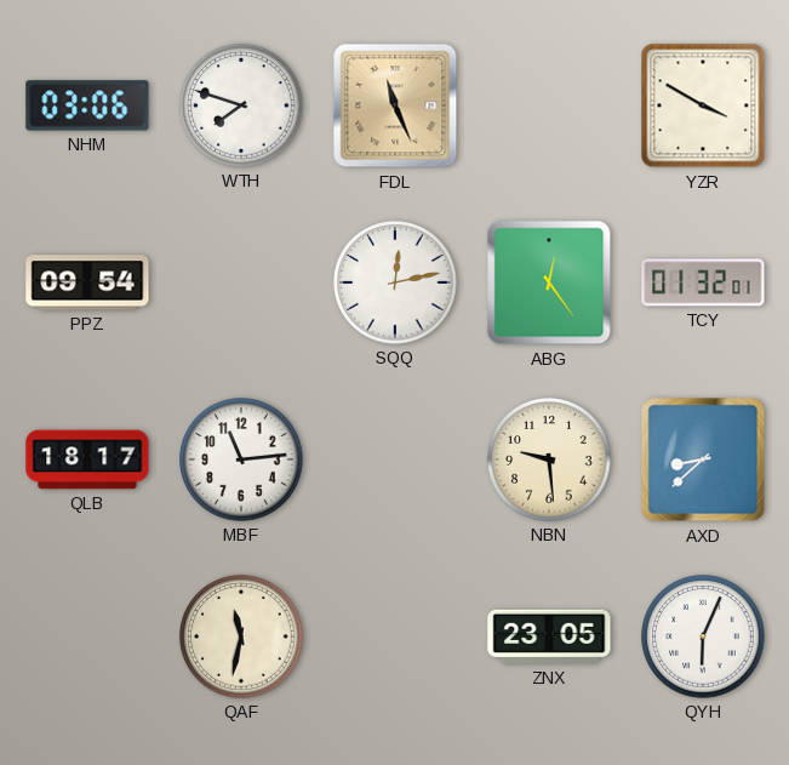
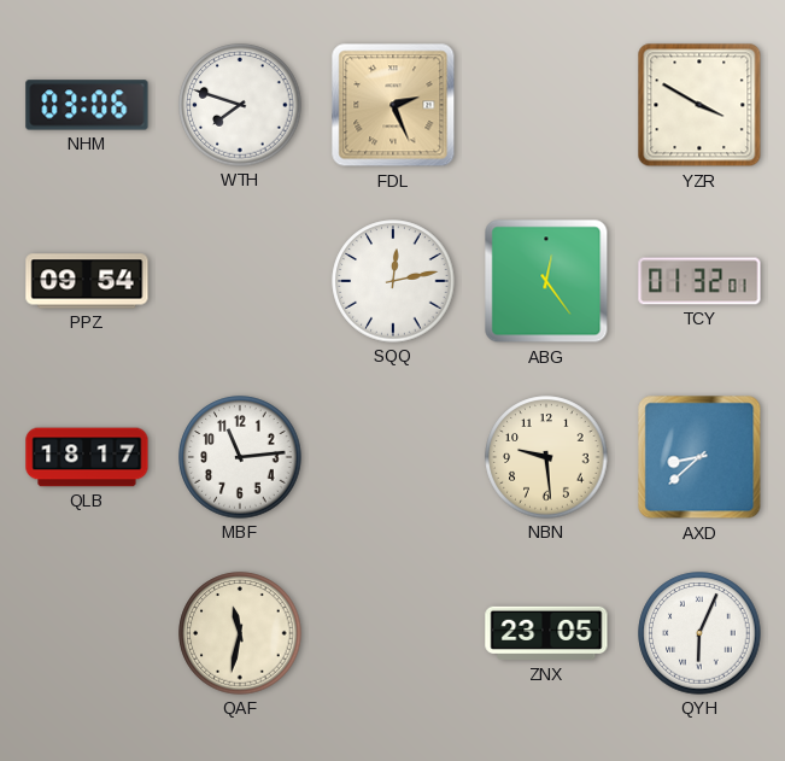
FDL: 11:26 -> 2:26 (393, 105)
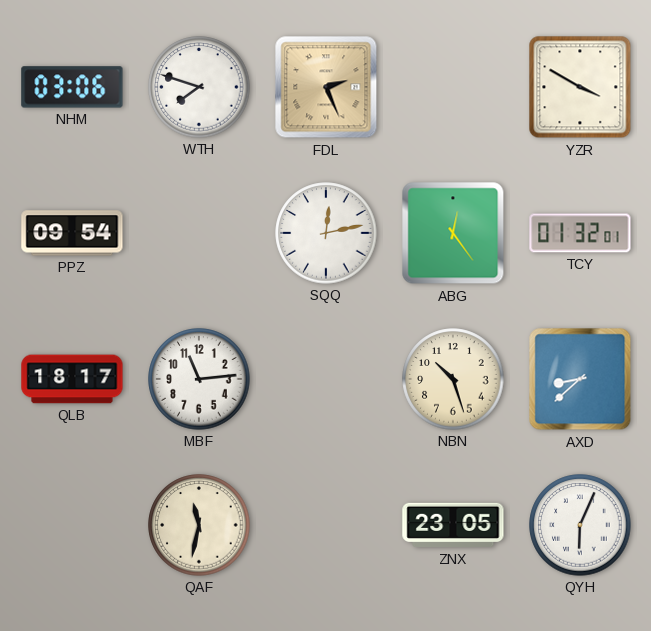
NBN: 9:29 -> 10:27 (453, 379)
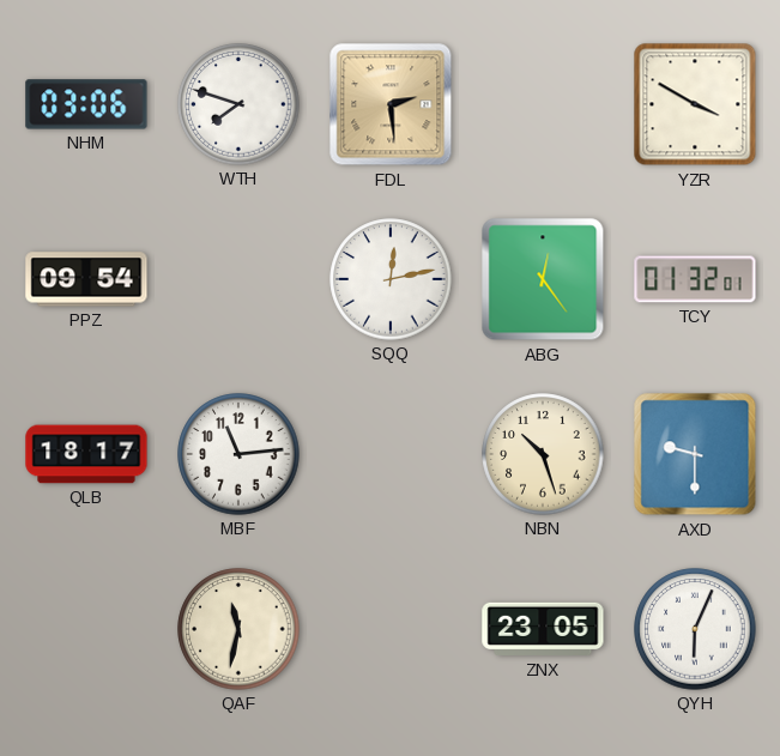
FDL: 2:26 -> 2:29 (391, 104)
AXD: 8:38 -> 9:30 (695, 454)
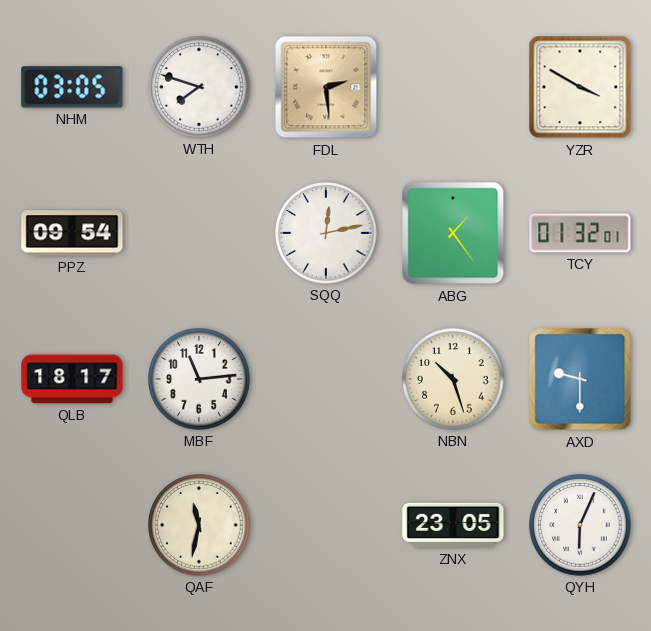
NHM: 03:06 -> 03:05 (72, 87)
ABG: 12:24 -> 1:24 (453, 233)
